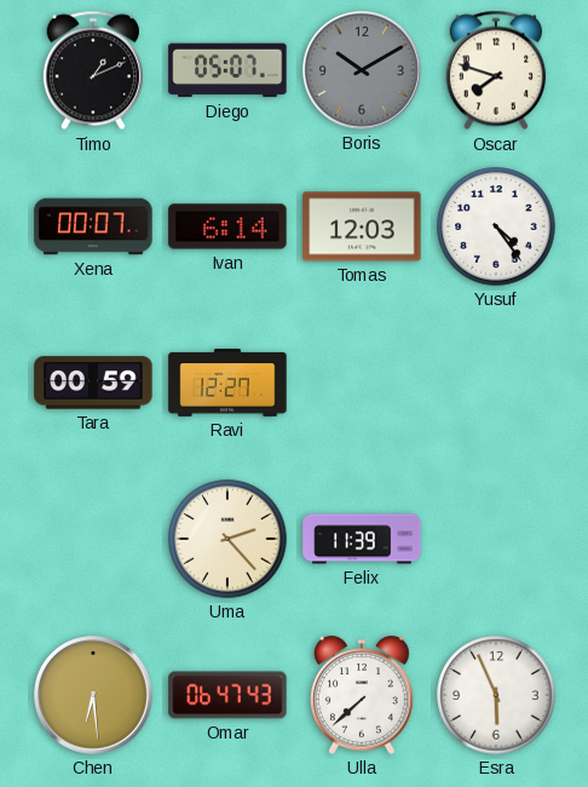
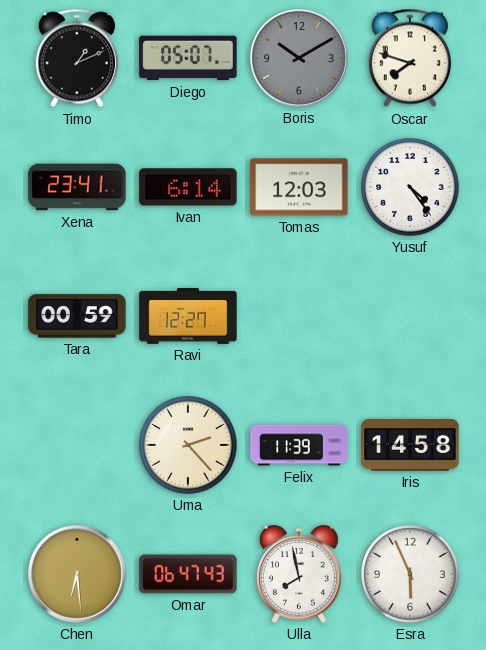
Xena: 00:07 -> 23:41 (77, 187)
Iris: none -> 14:58 (410, 446)
Ulla: 7:38 -> 7:58 (299, 574)
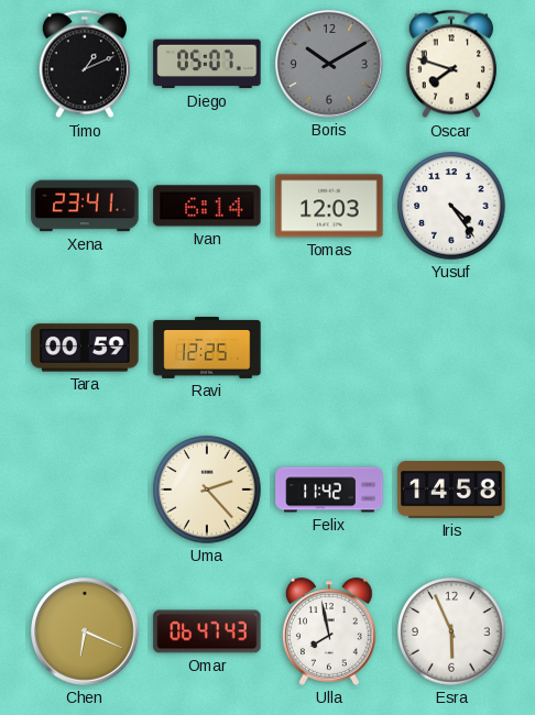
Ravi: 12:27 -> 12:25 (207, 349)
Felix: 11:39 -> 11:42 (329, 490)
Chen: 6:29 -> 6:19 (86, 632)
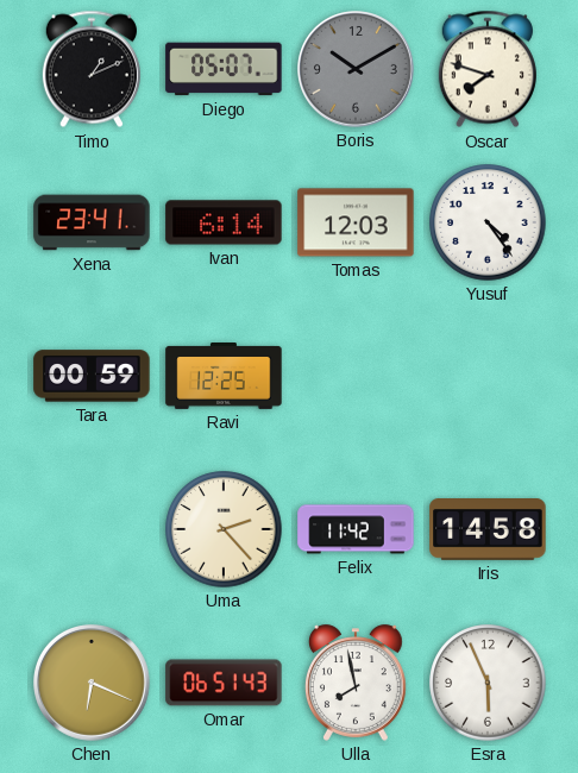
Omar: 06:47 -> 06:51 (224, 683)
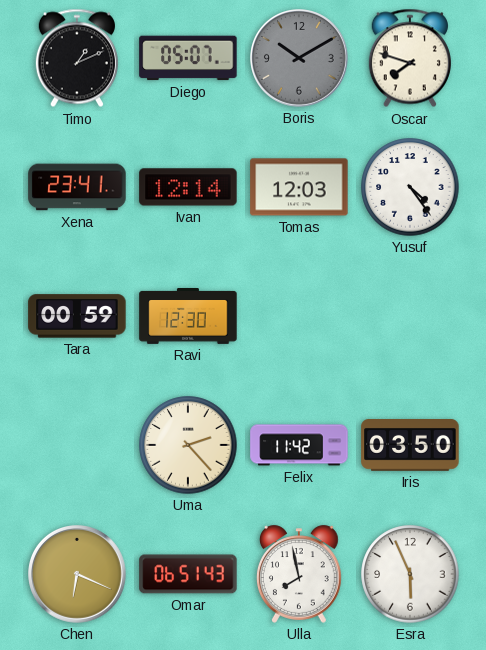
Ivan: 6:14 -> 12:14 (188, 187)
Ravi: 12:25 -> 12:30 (188, 317)
Iris: 14:58 -> 03:50 (410, 446)
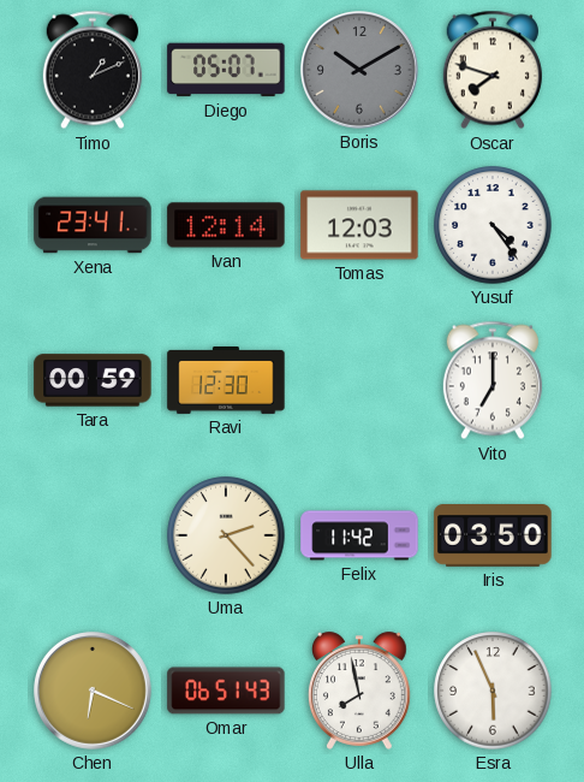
Vito: none -> 7:00 (493, 380)
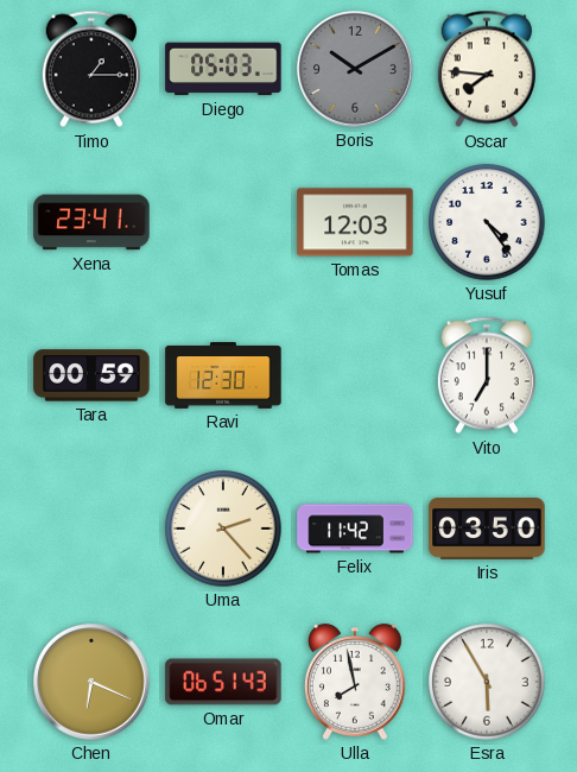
Timo: 1:11 -> 1:15 (91, 69)
Diego: 05:07 -> 05:03 (223, 69)
Oscar: 7:48 -> 7:46 (487, 69)
Ivan: 12:14 -> none (226, 225)
Esra: 5:56 -> 5:55 (487, 682)
